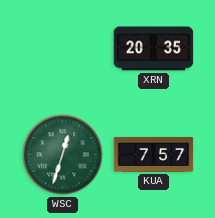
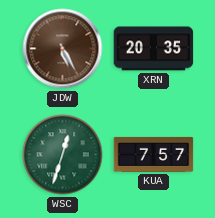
JDW: none -> 5:25 (63, 49)
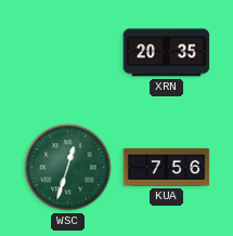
JDW: 5:25 -> none (63, 49)
KUA: 7:57 -> 7:56 (167, 167)
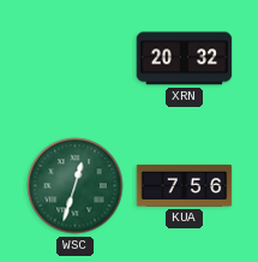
XRN: 20:35 -> 20:32 (185, 59)
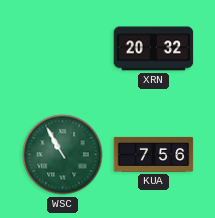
WSC: 12:33 -> 10:55 (63, 155)
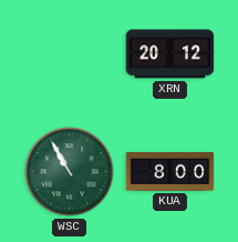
XRN: 20:32 -> 20:12 (170, 54)
KUA: 7:56 -> 8:00 (170, 171)
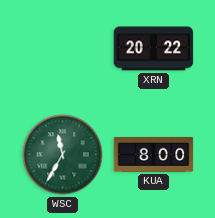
XRN: 20:12 -> 20:22 (154, 49)
WSC: 10:55 -> 11:35 (63, 155)
